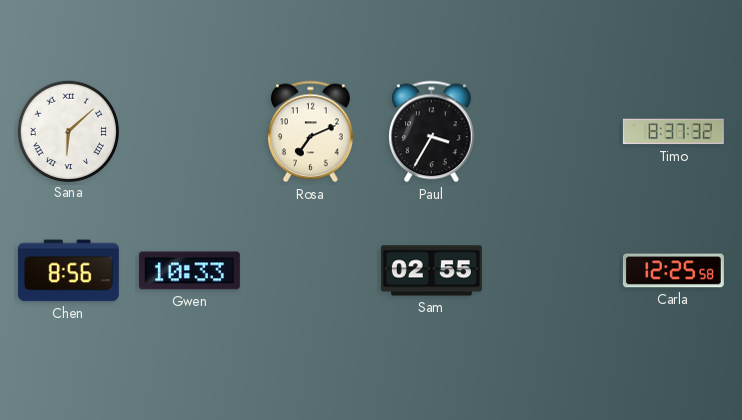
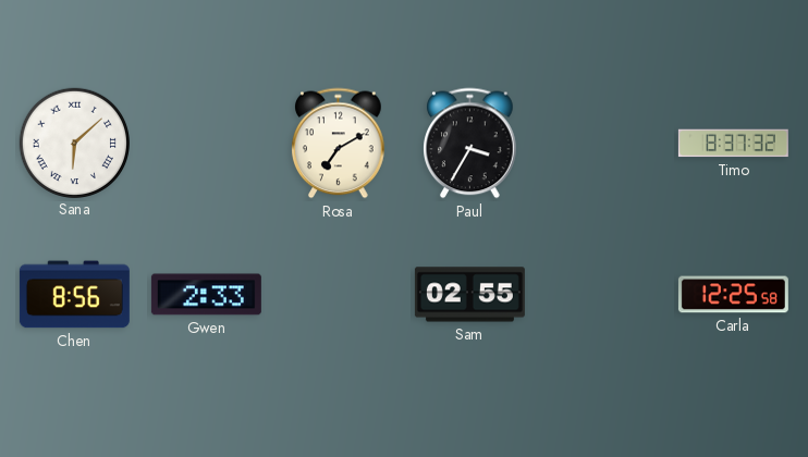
Rosa: 7:11 -> 7:10 (339, 144)
Gwen: 10:33 -> 2:33 (206, 295)
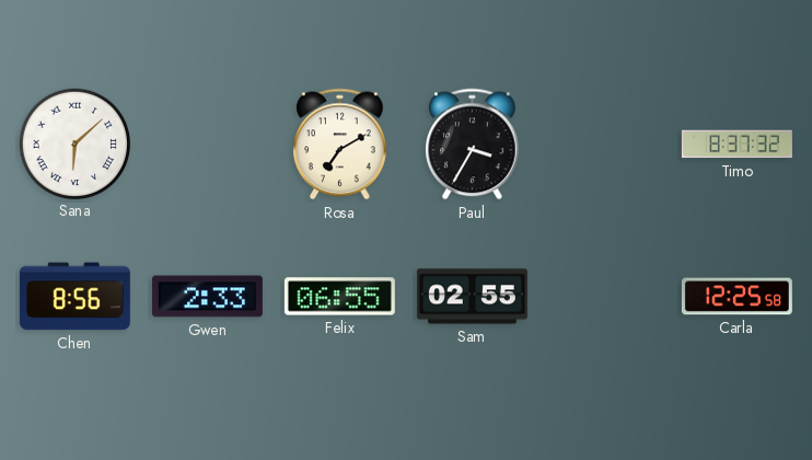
Felix: none -> 06:55 (339, 297)
